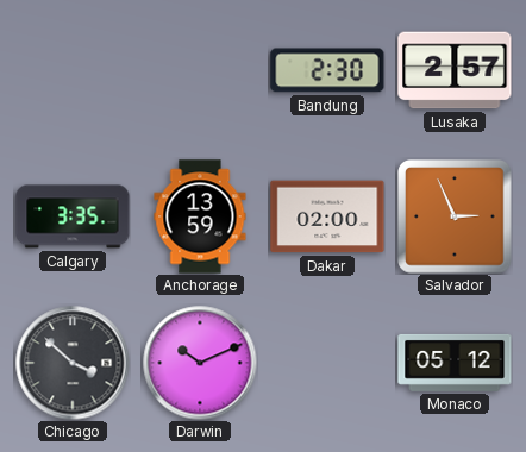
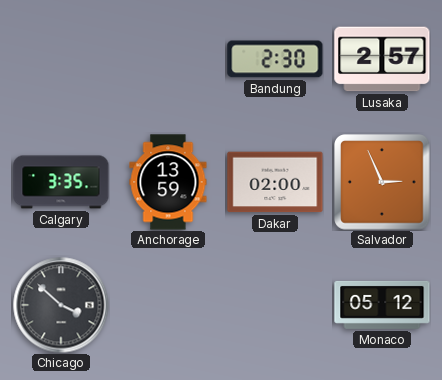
Darwin: 10:11 -> none (200, 363)
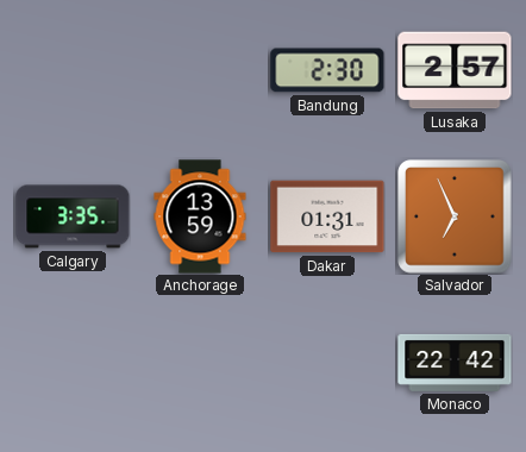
Dakar: 02:00 -> 01:31 (327, 216)
Salvador: 2:56 -> 6:56 (456, 218)
Chicago: 3:52 -> none (61, 305)
Monaco: 05:12 -> 22:42 (455, 363)
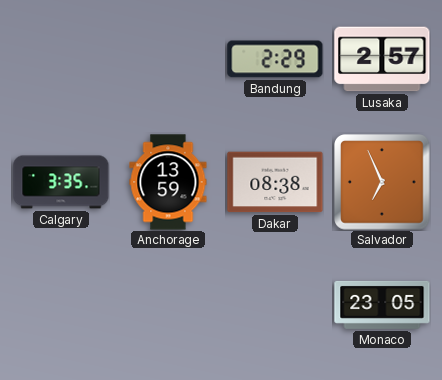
Bandung: 2:30 -> 2:29 (275, 59)
Dakar: 01:31 -> 08:38 (275, 182)
Monaco: 22:42 -> 23:05 (382, 305)
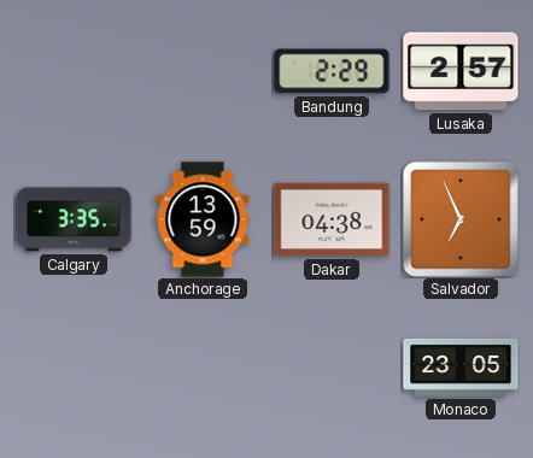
Dakar: 08:38 -> 04:38 (332, 219)
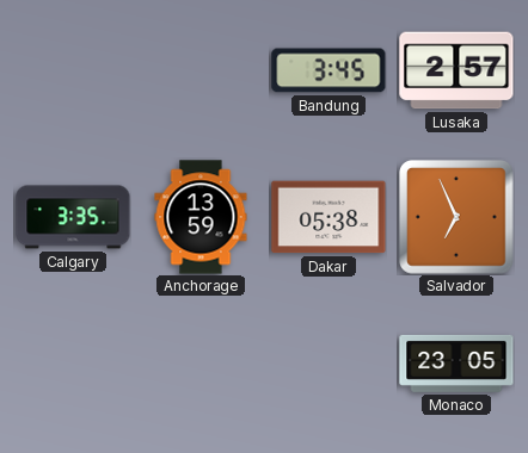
Bandung: 2:29 -> 3:45 (329, 70)
Dakar: 04:38 -> 05:38 (329, 217)
